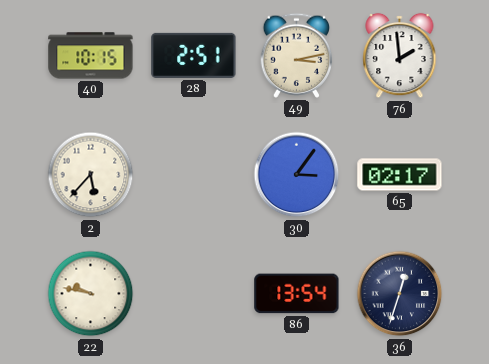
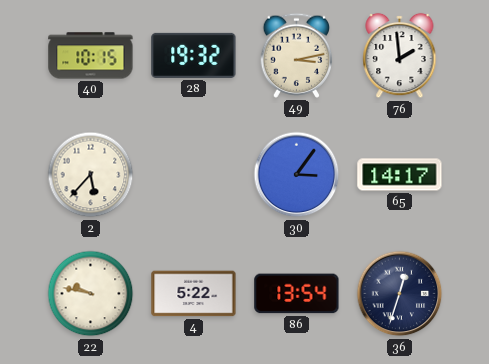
28: 2:51 -> 19:32 (194, 55)
65: 02:17 -> 14:17 (400, 175)
4: none -> 5:22 (194, 294)
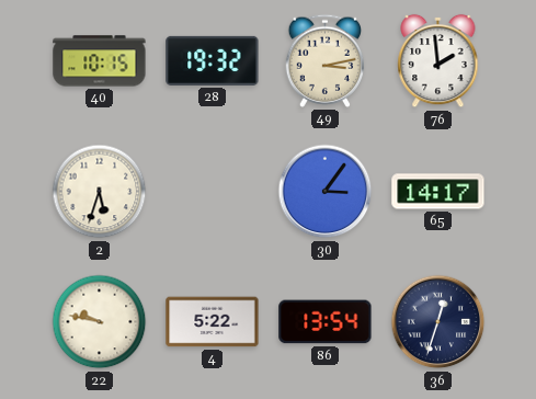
2: 5:37 -> 5:33 (100, 192)
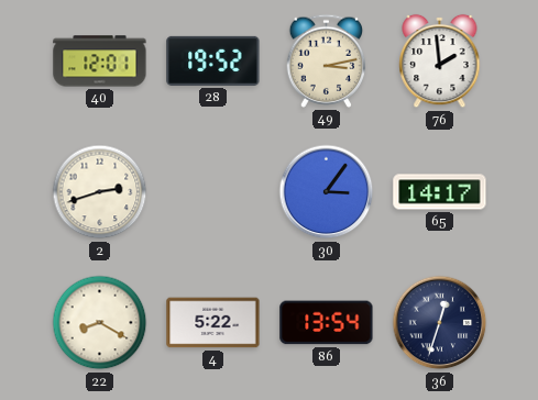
40: 10:15 -> 12:01 (100, 62)
28: 19:32 -> 19:52 (213, 60)
2: 5:33 -> 2:42 (100, 192)
22: 9:47 -> 8:20 (100, 323)
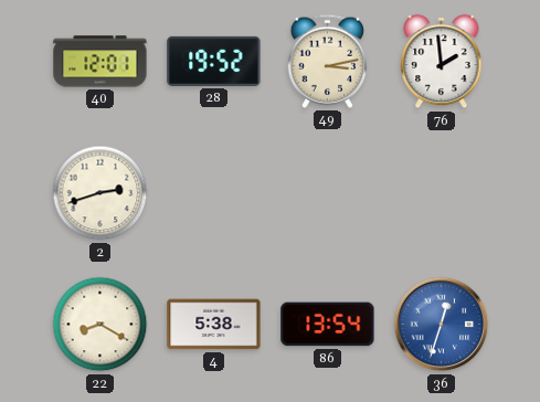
30: 3:06 -> none (327, 192)
65: 14:17 -> none (440, 192)
4: 5:22 -> 5:38 (214, 325)
36 dial: navy -> blue (442, 325)
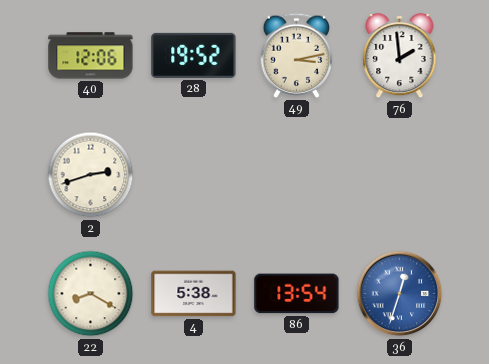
40: 12:01 -> 12:06 (91, 56)
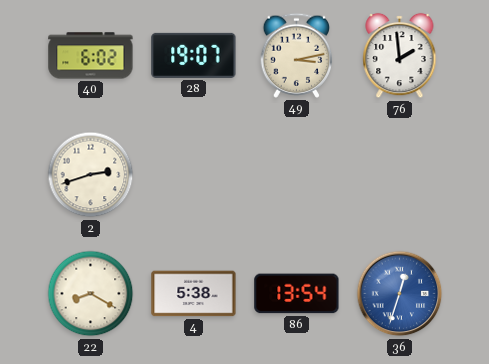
40: 12:06 -> 6:02 (91, 56)
28: 19:52 -> 19:07 (194, 55)
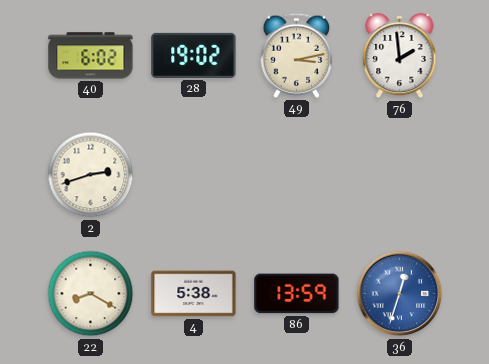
28: 19:07 -> 19:02 (194, 55)
86: 13:54 -> 13:59 (297, 294)
